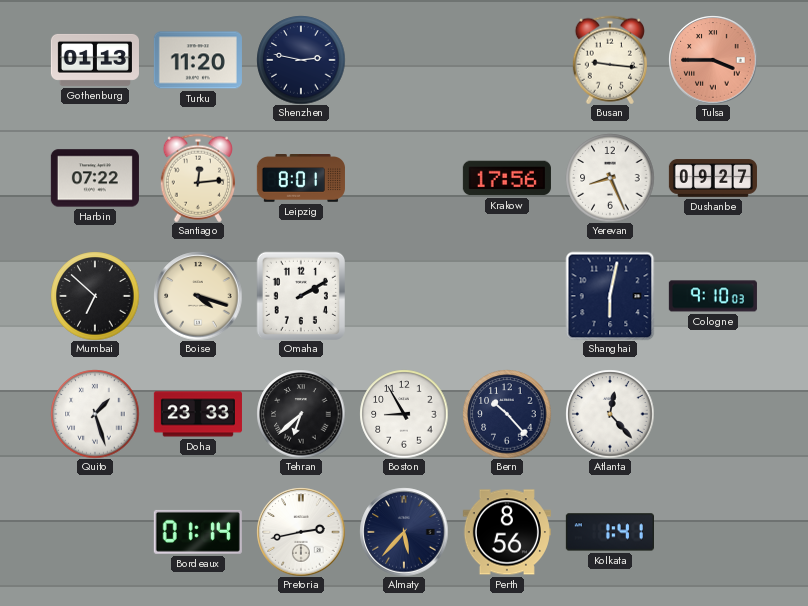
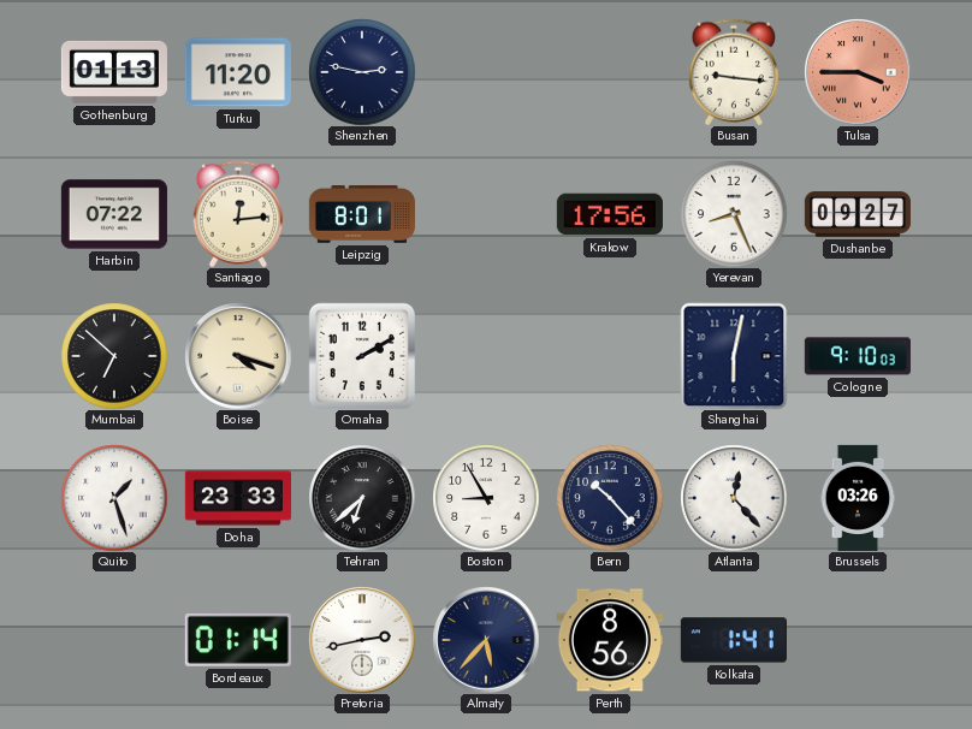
Brussels: none -> 03:26 (858, 498)
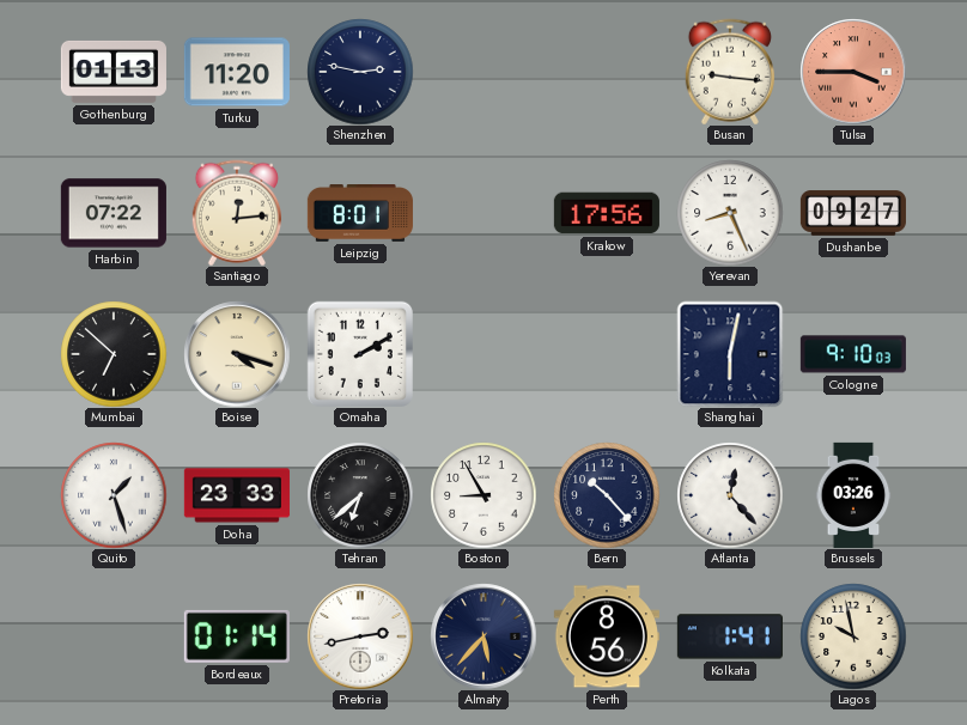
Lagos: none -> 9:58 (853, 636)
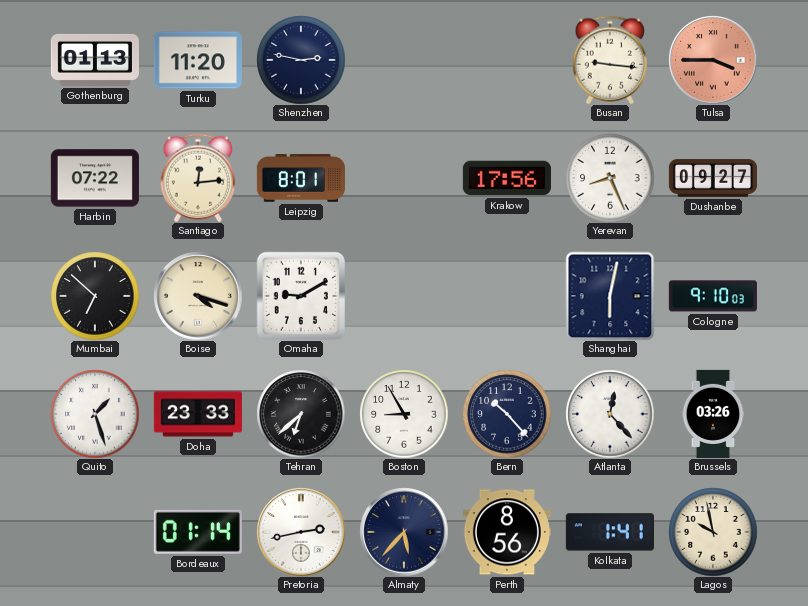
Omaha: 2:10 -> 9:10 (300, 295)
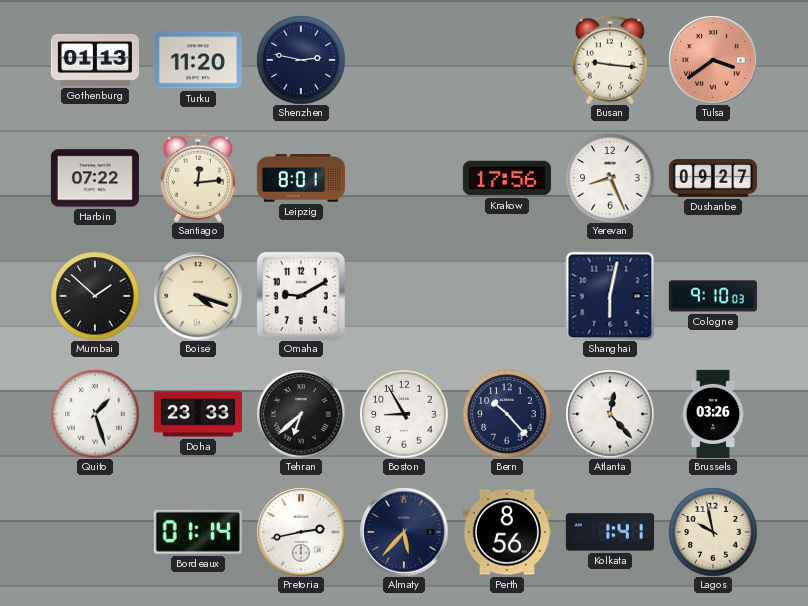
Tulsa: 3:45 -> 3:39 (713, 60)
Mumbai: 6:52 -> 1:52 (95, 296)
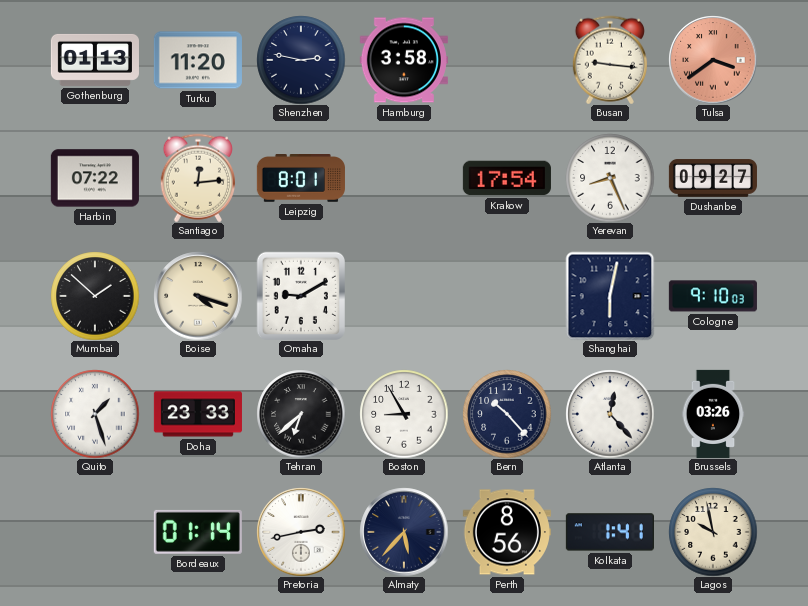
Hamburg: none -> 3:58 (404, 60)
Krakow: 17:56 -> 17:54 (507, 178)
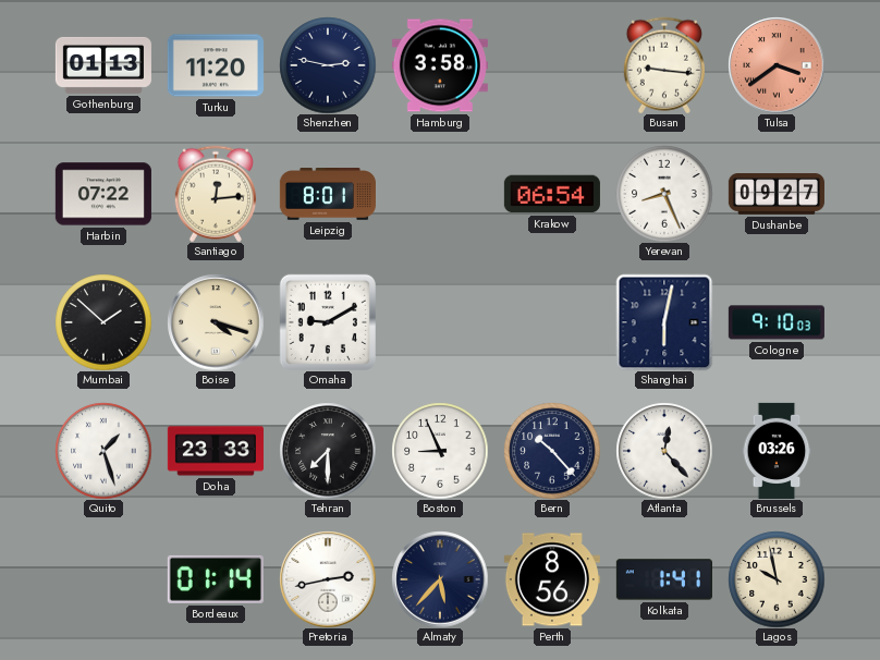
Krakow: 17:54 -> 06:54 (552, 194)
Tehran: 6:38 -> 7:30 (328, 451)
Boston: 8:55 -> 8:56 (440, 451)
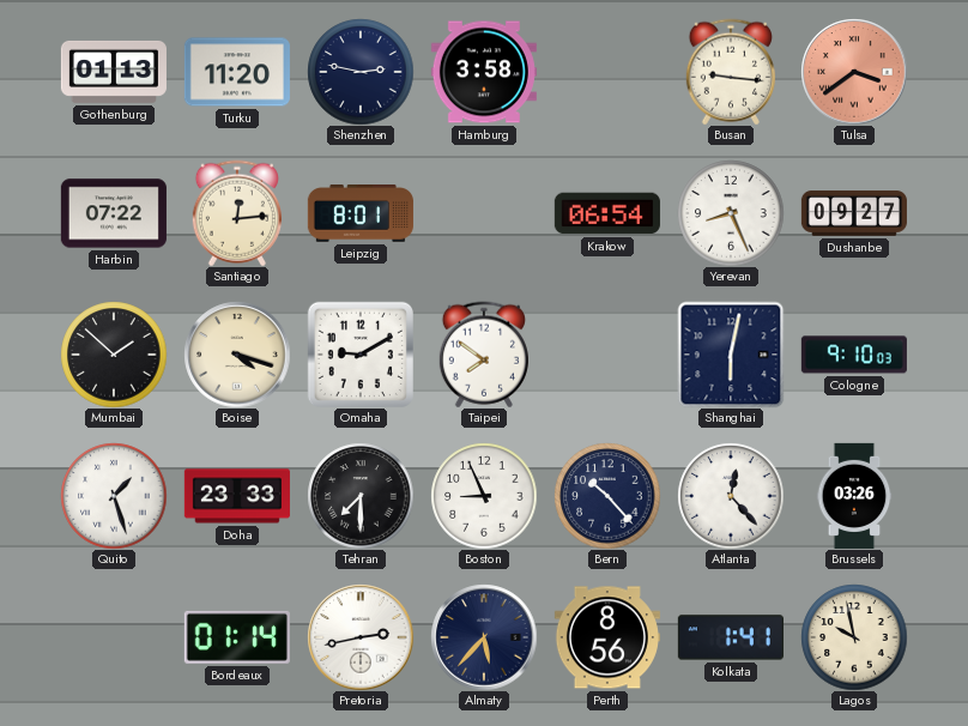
Taipei: none -> 7:51 (484, 355)
